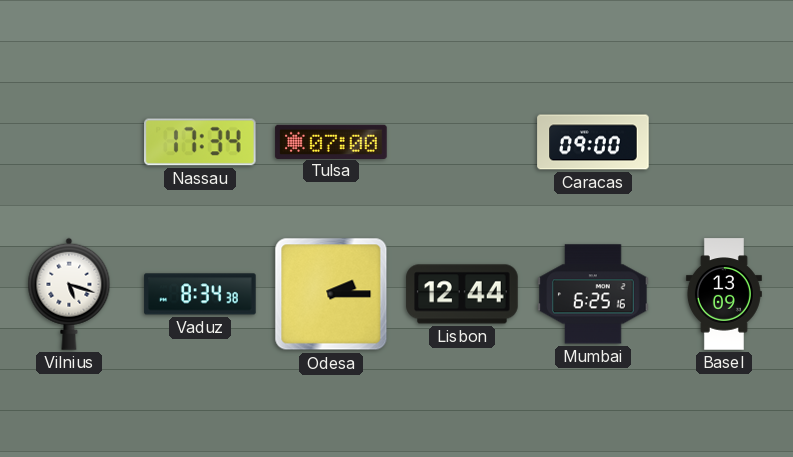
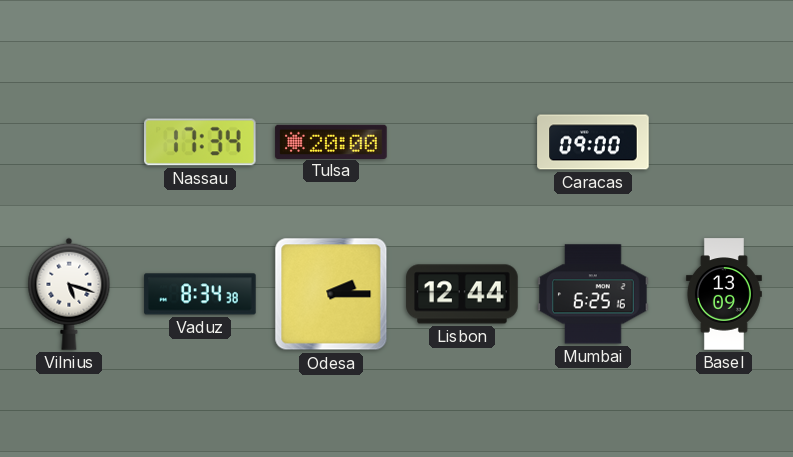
Tulsa: 07:00 -> 20:00 (331, 141)
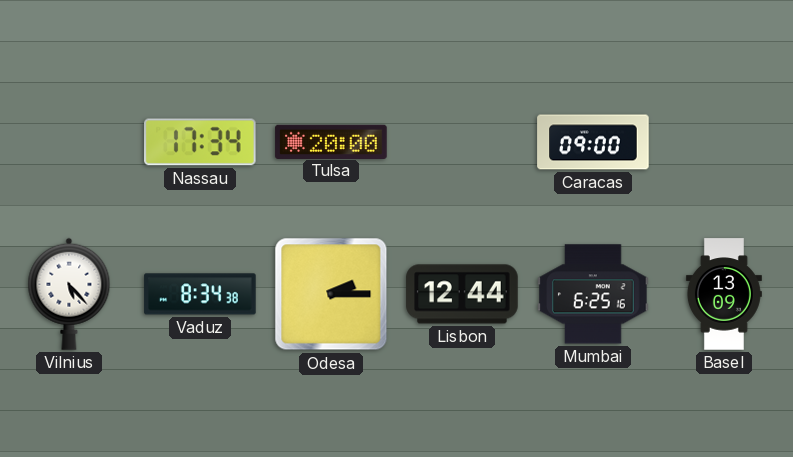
Vilnius: 5:18 -> 5:23 (69, 294)
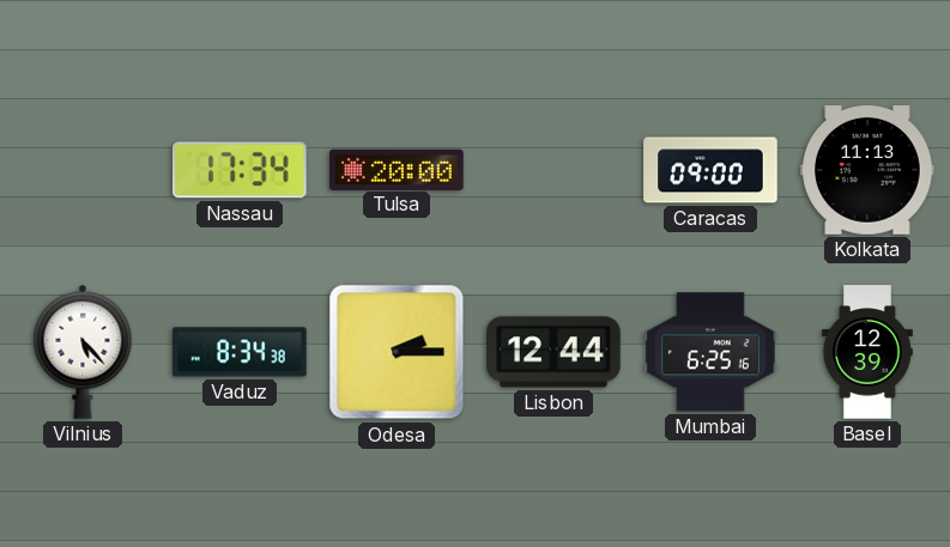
Kolkata: none -> 11:13 (867, 170)
Basel: 13:09 -> 12:39 (867, 352)
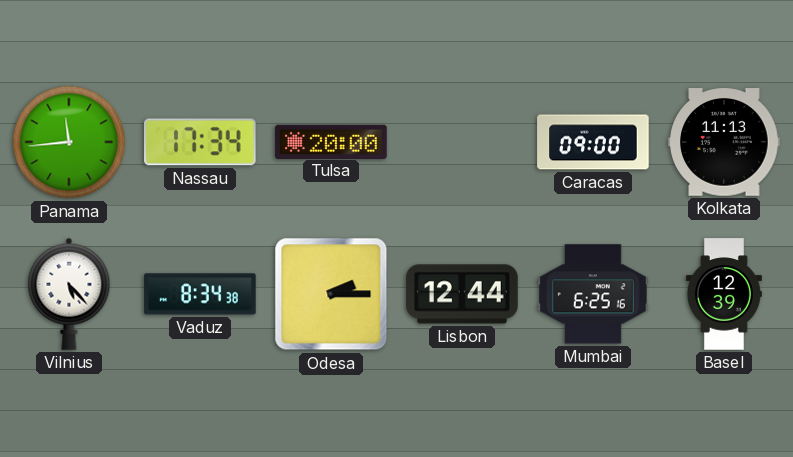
Panama: none -> 11:44 (69, 142)
